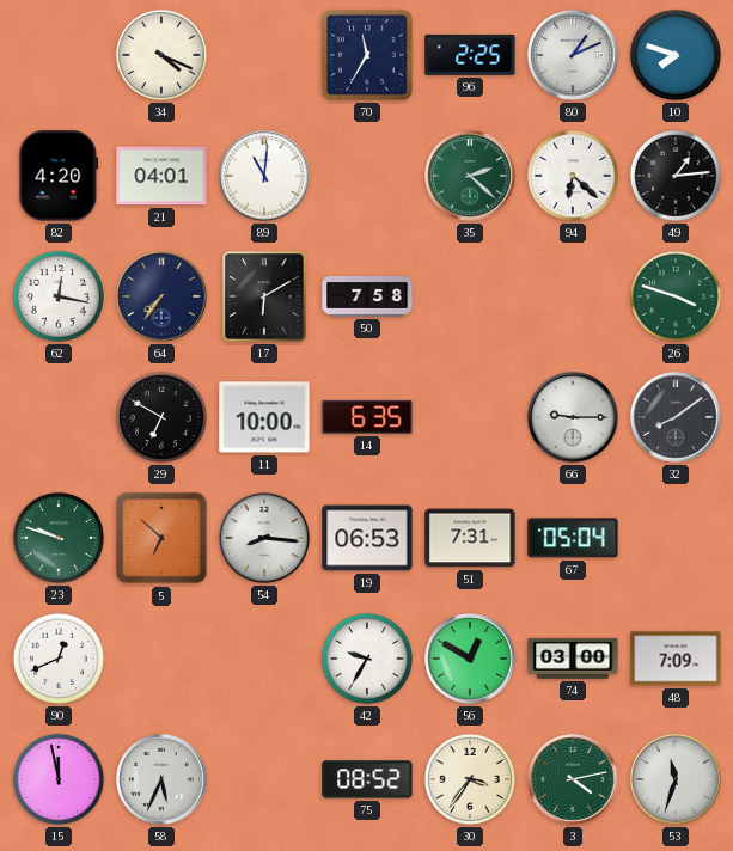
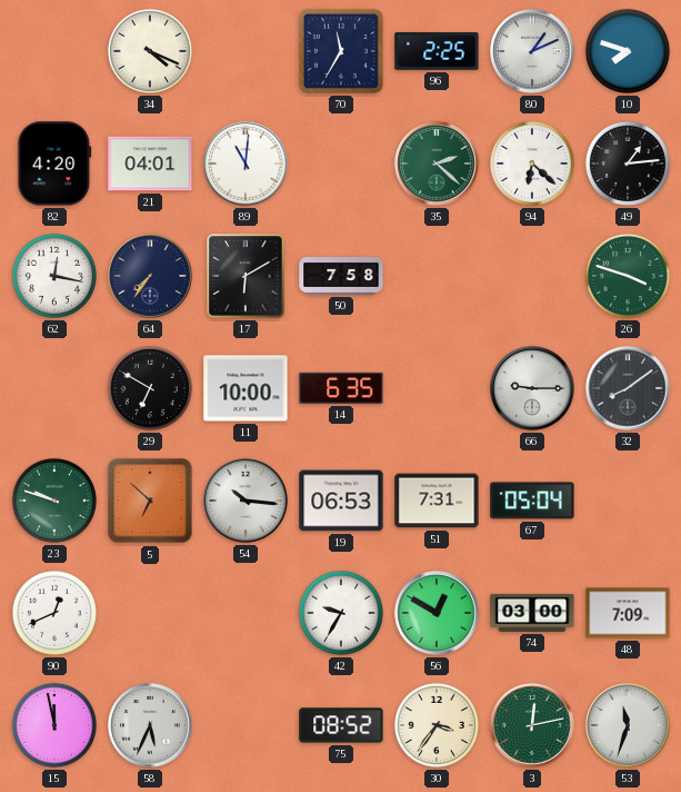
54: 8:16 -> 10:16 (246, 501)
3: 4:13 -> 12:13 (532, 725)
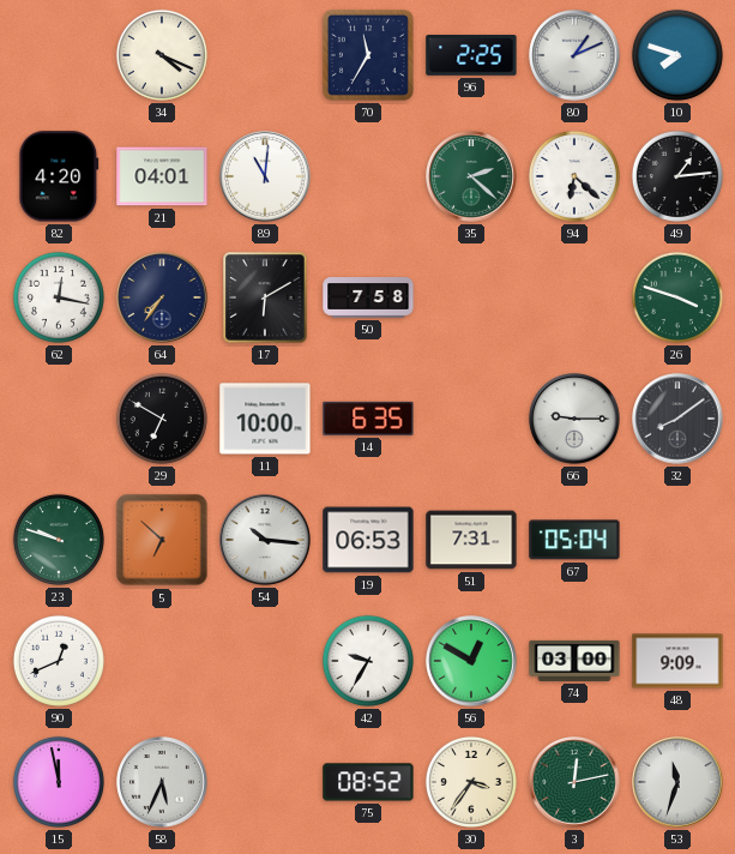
48: 7:09 -> 9:09 (677, 661)
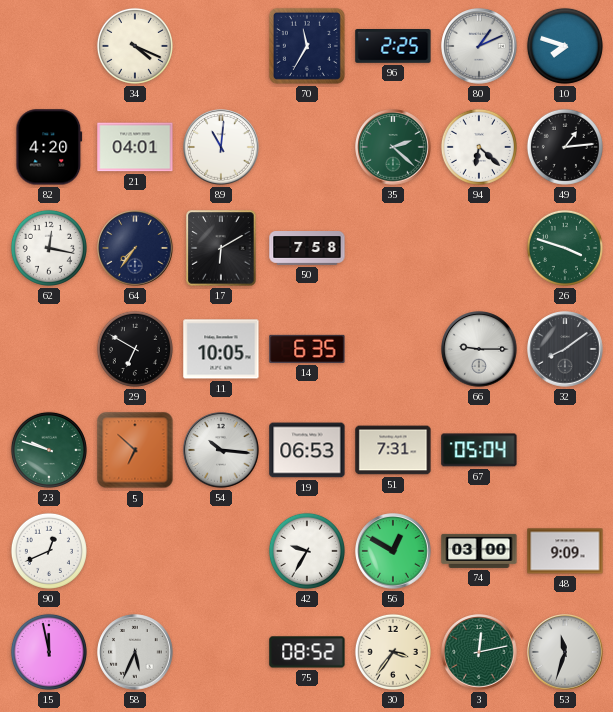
11: 10:00 -> 10:05 (221, 349)
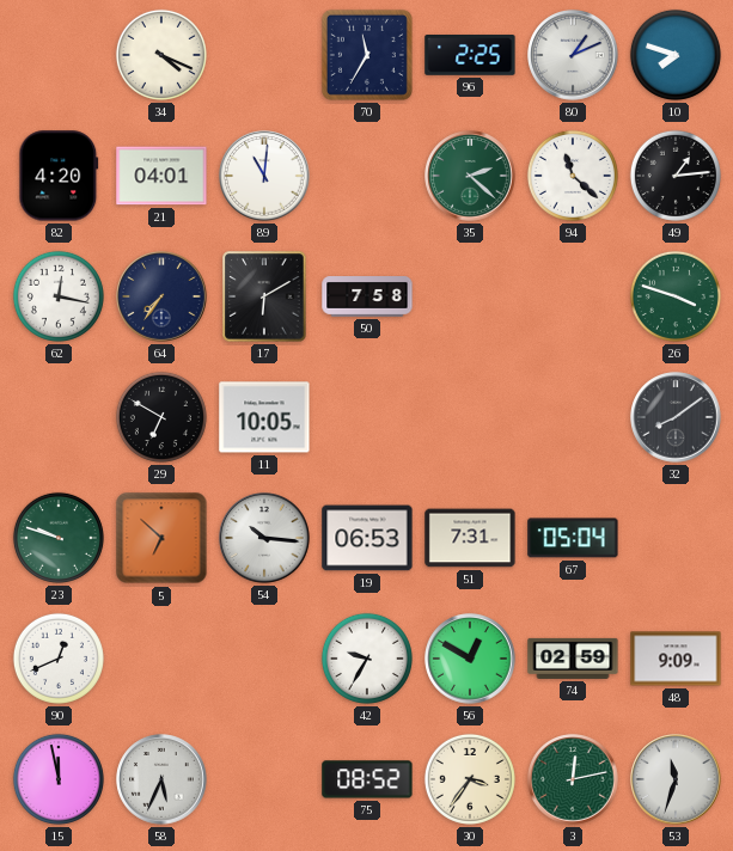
94: 6:22 -> 11:22 (573, 176)
14: 6:35 -> none (307, 349)
66: 9:15 -> none (479, 349)
74: 03:00 -> 02:59 (573, 659)
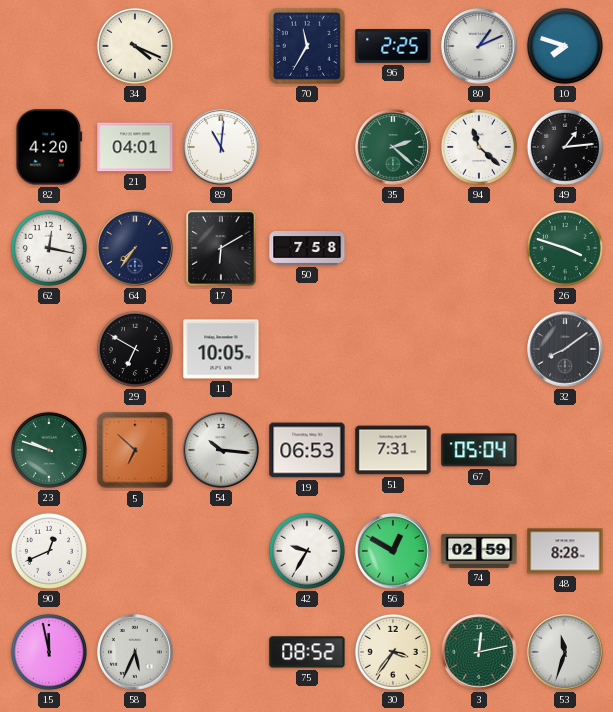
48: 9:09 -> 8:28 (565, 551)
